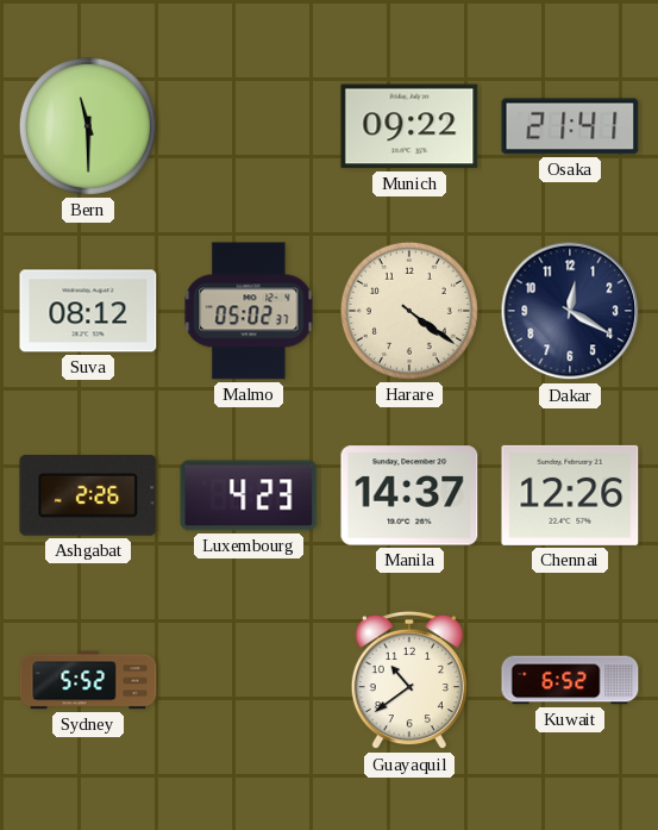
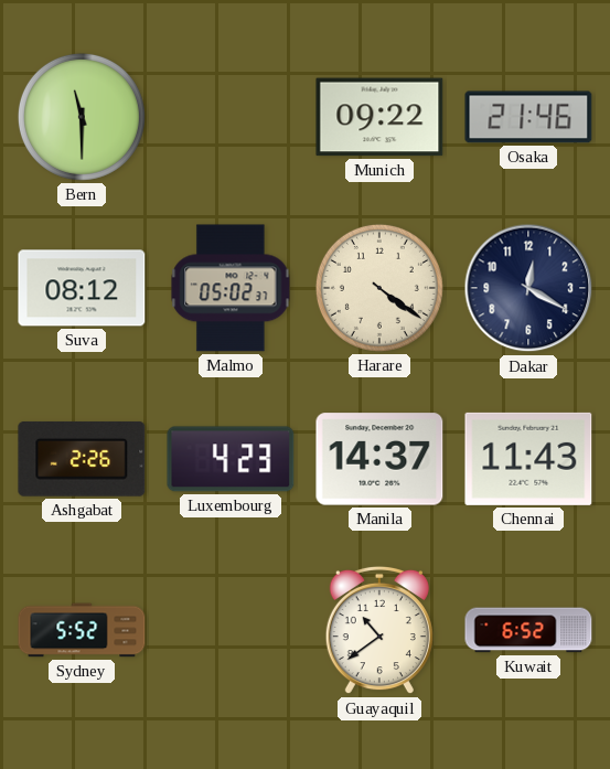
Osaka: 21:41 -> 21:46 (528, 117)
Chennai: 12:26 -> 11:43 (528, 459)
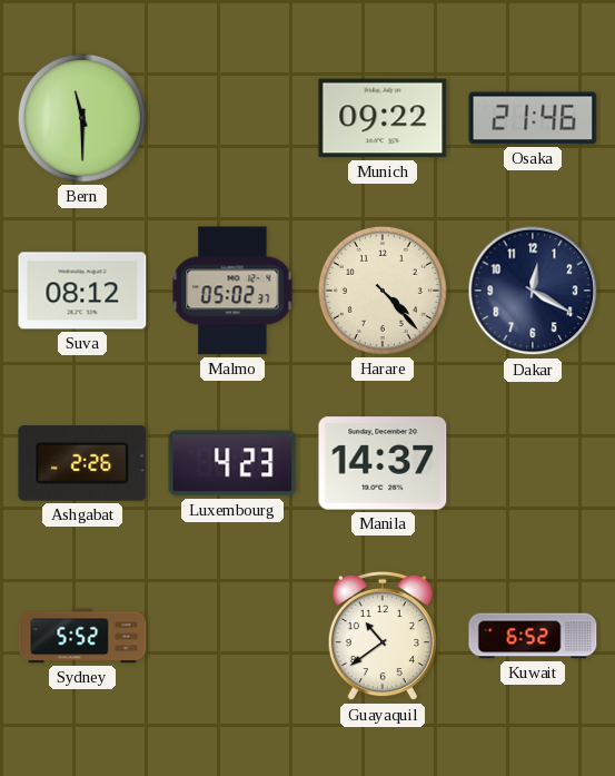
Harare: 4:21 -> 4:23 (383, 291)
Chennai: 11:43 -> none (528, 459)
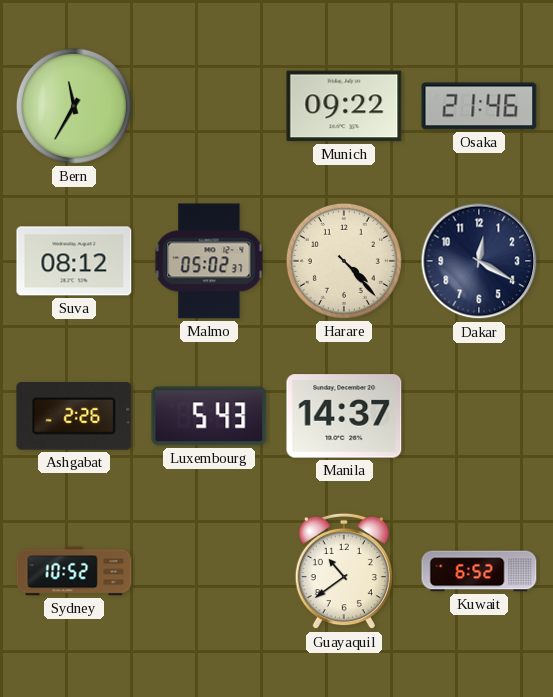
Bern: 11:30 -> 11:35 (74, 106)
Luxembourg: 4:23 -> 5:43 (209, 416)
Sydney: 5:52 -> 10:52 (74, 571)
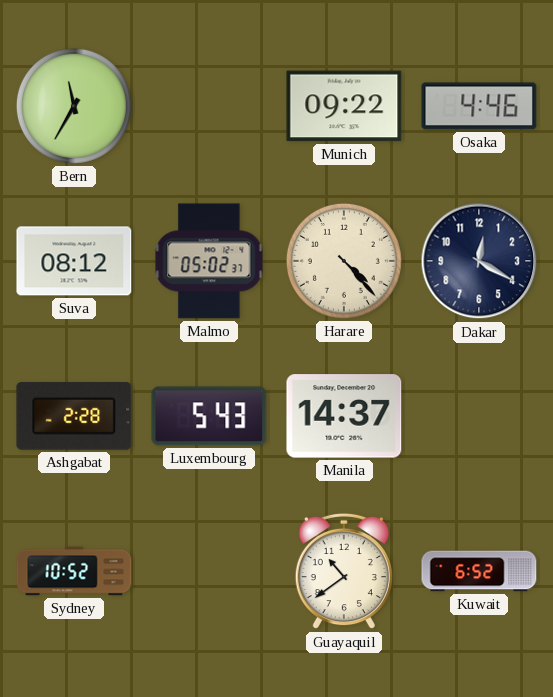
Osaka: 21:46 -> 4:46 (479, 106)
Ashgabat: 2:26 -> 2:28 (74, 416)
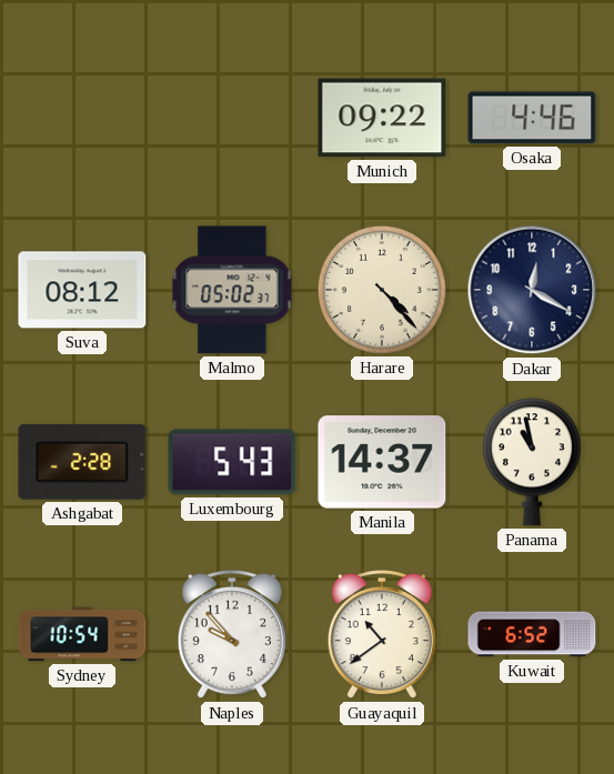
Bern: 11:35 -> none (74, 106)
Panama: none -> 10:58 (532, 462)
Sydney: 10:52 -> 10:54 (82, 634)
Naples: none -> 9:53 (232, 634)
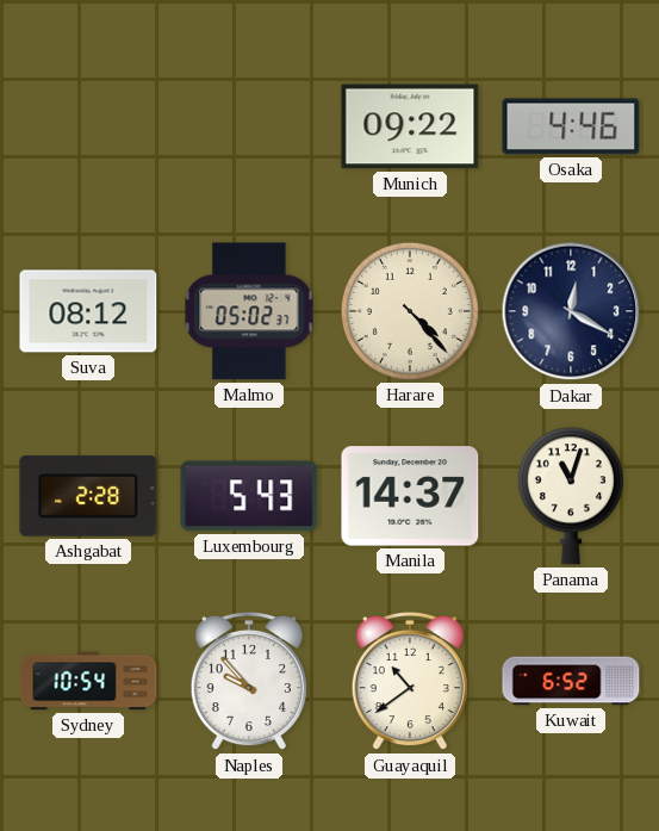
Panama: 10:58 -> 11:03 (571, 496)
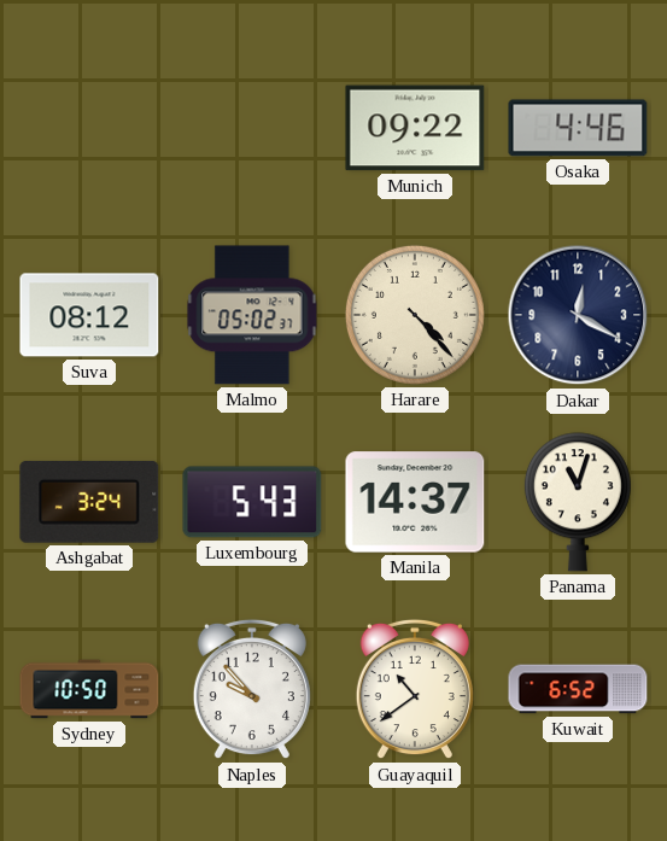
Ashgabat: 2:28 -> 3:24 (89, 502)
Sydney: 10:54 -> 10:50 (89, 689)
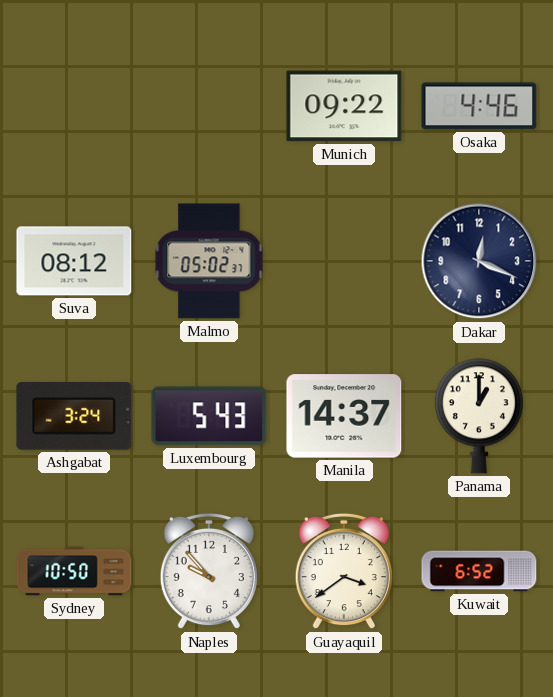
Harare: 4:23 -> none (415, 315)
Dakar: 12:20 -> 12:19 (479, 261)
Panama: 11:03 -> 1:00 (479, 416)
Guayaquil: 10:39 -> 3:39 (344, 571)
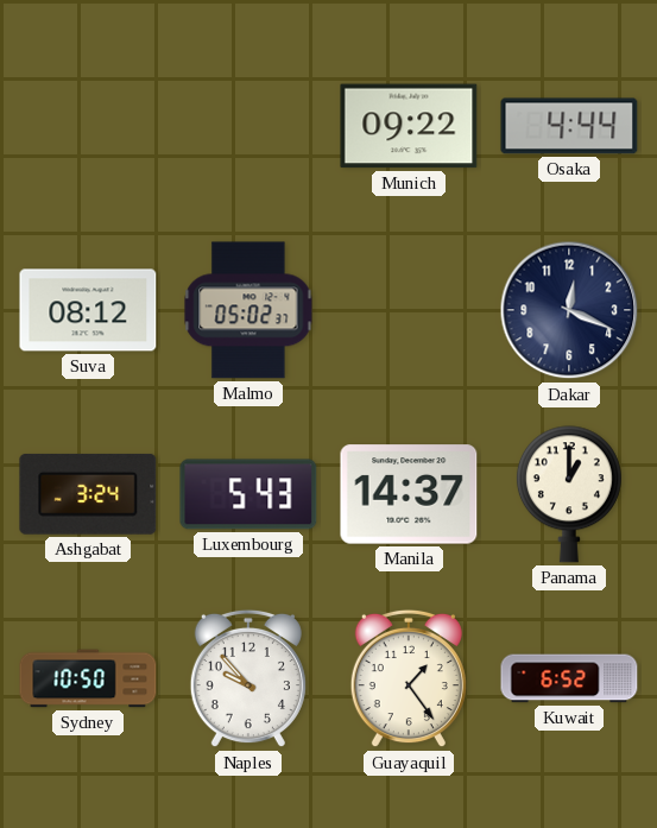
Osaka: 4:46 -> 4:44 (569, 126)
Guayaquil: 3:39 -> 1:24 (409, 678)
